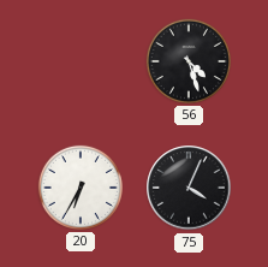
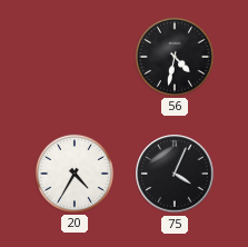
56: 4:27 -> 4:32 (175, 57)
20: 6:35 -> 4:35 (75, 174)
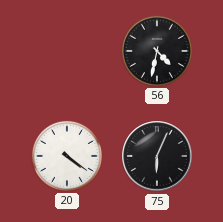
20: 4:35 -> 4:21 (67, 156)
75: 4:04 -> 6:04 (157, 156)
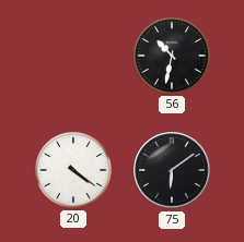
56: 4:32 -> 10:32 (172, 56)
75: 6:04 -> 6:09 (172, 170)
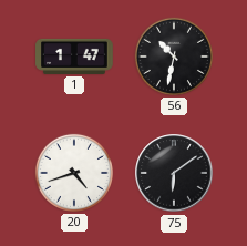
1: none -> 1:47 (74, 57)
20: 4:21 -> 4:42 (74, 173)
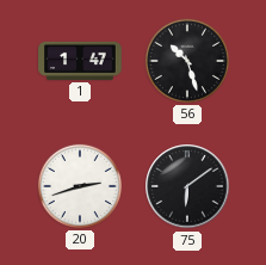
56: 10:32 -> 10:27 (187, 61)
20: 4:42 -> 2:42 (80, 186)
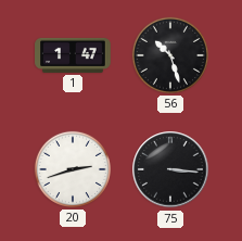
75: 6:09 -> 3:16 (170, 169)
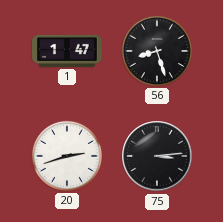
56: 10:27 -> 8:27 (157, 51)
75: 3:16 -> 3:14 (157, 156)
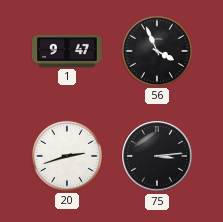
1: 1:47 -> 9:47 (67, 51)
56: 8:27 -> 3:56 (157, 51)
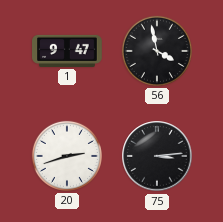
56: 3:56 -> 3:58 (157, 51)
